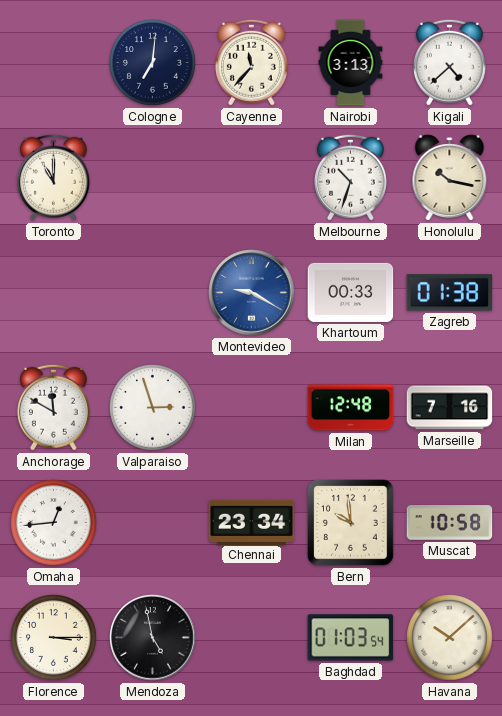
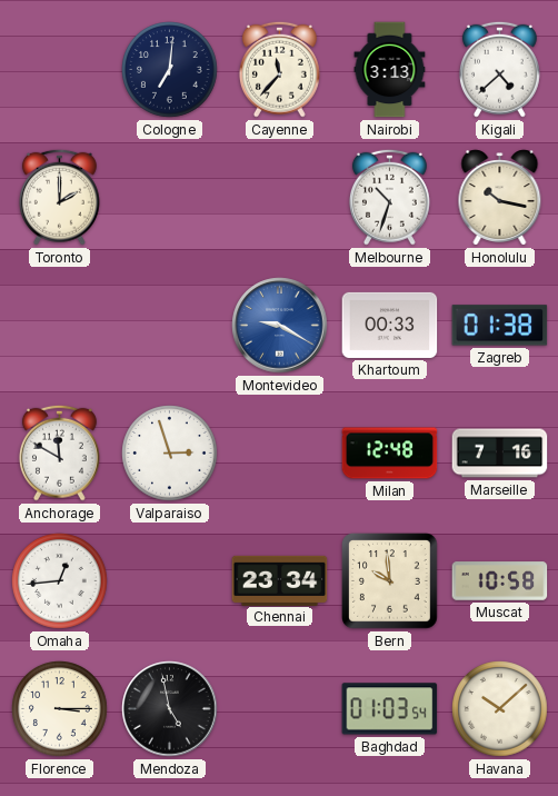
Toronto: 11:00 -> 2:00 (59, 197)
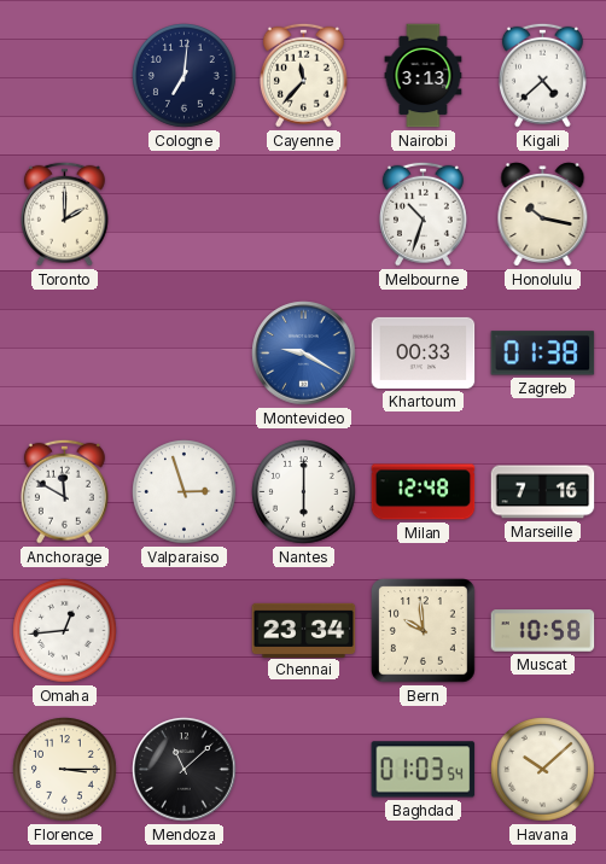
Nantes: none -> 6:00 (304, 492)
Mendoza: 4:58 -> 11:08 (185, 770)
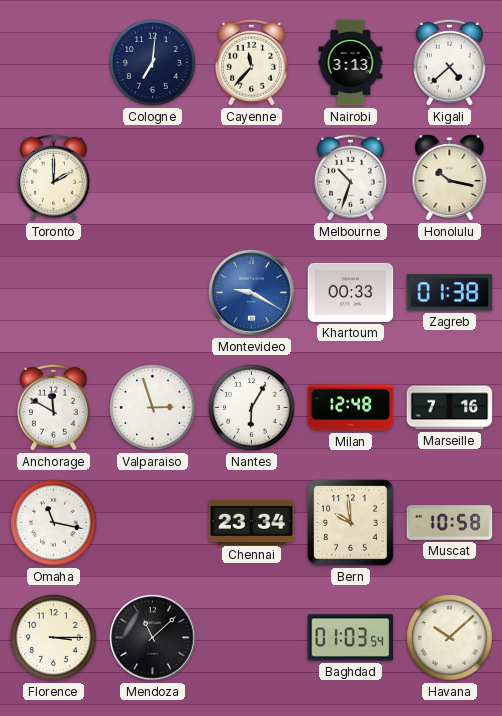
Nantes: 6:00 -> 6:05 (252, 408)
Omaha: 12:44 -> 11:17 (54, 523)
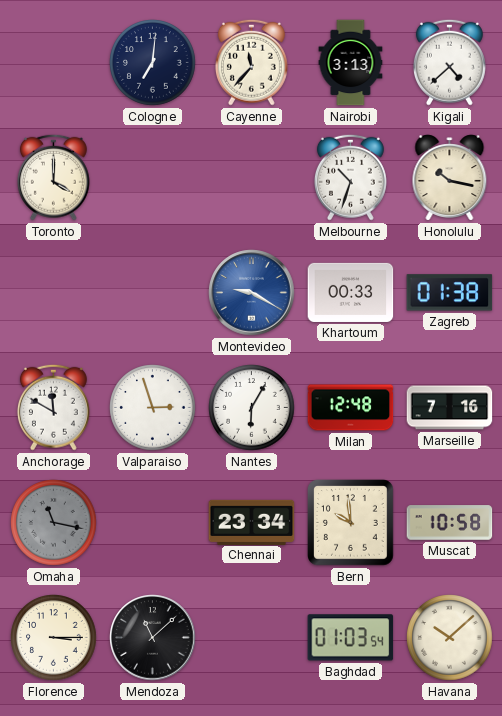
Toronto: 2:00 -> 4:00 (53, 177)
Omaha dial: white -> grey (54, 523)
